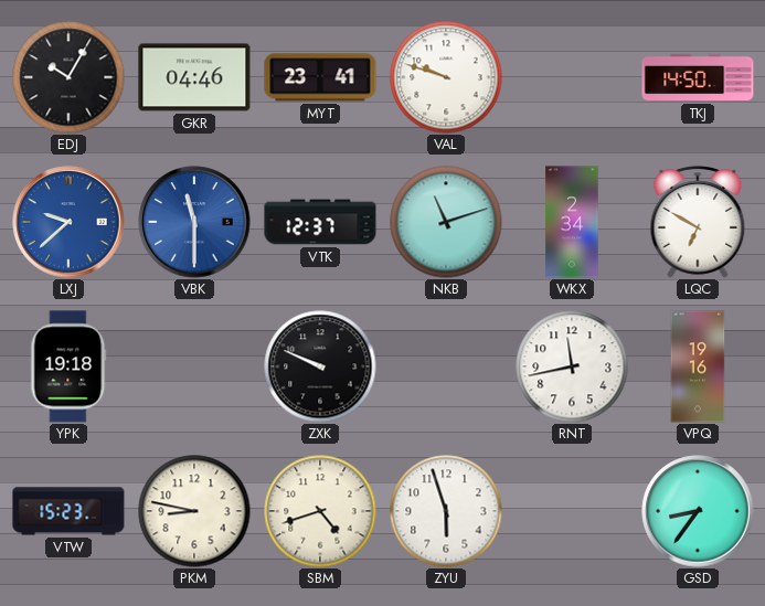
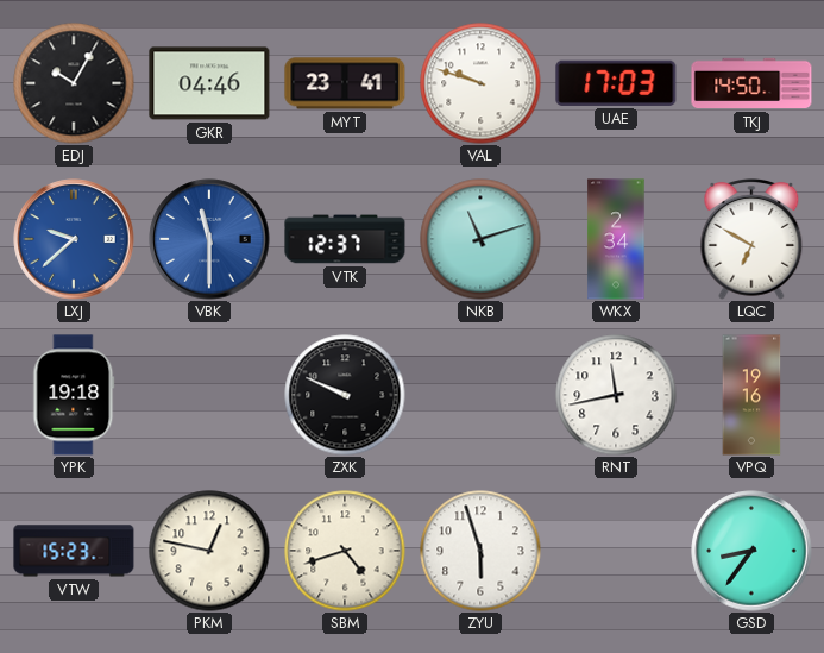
UAE: none -> 17:03 (616, 83)
PKM: 8:47 -> 12:47 (209, 551)
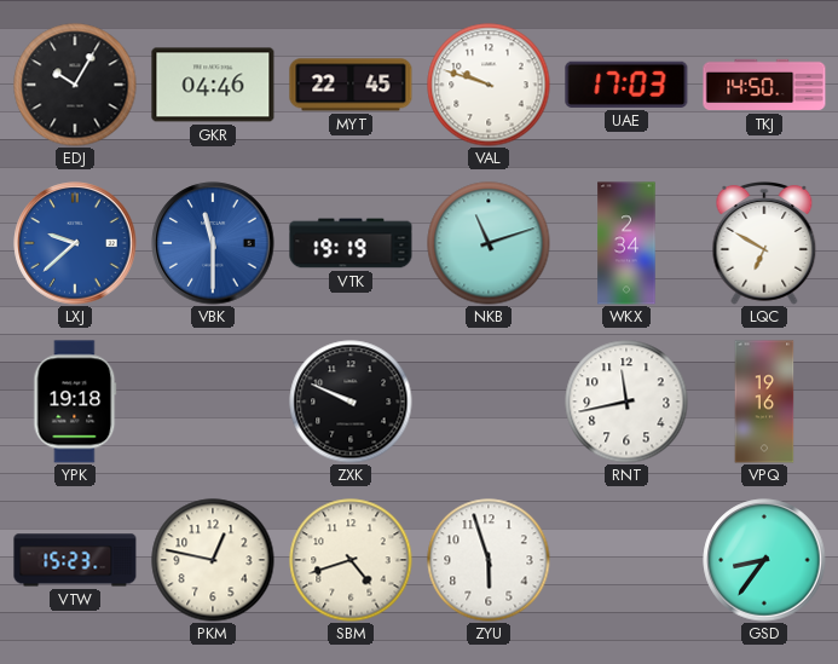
MYT: 23:41 -> 22:45 (351, 85)
VTK: 12:37 -> 19:19 (351, 243)
